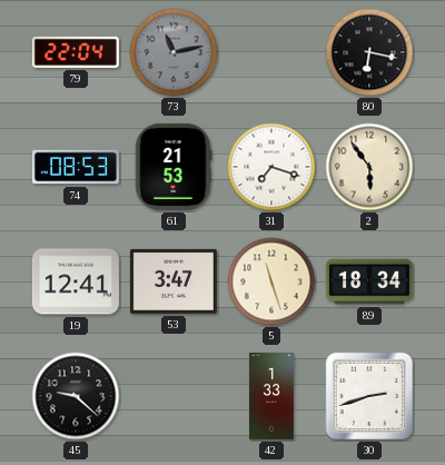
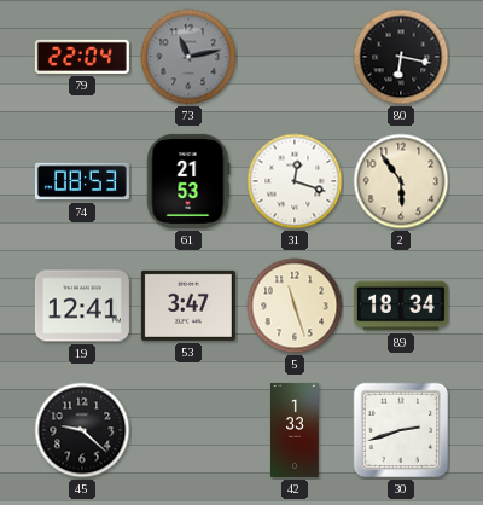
31: 7:18 -> 12:18 (295, 181)
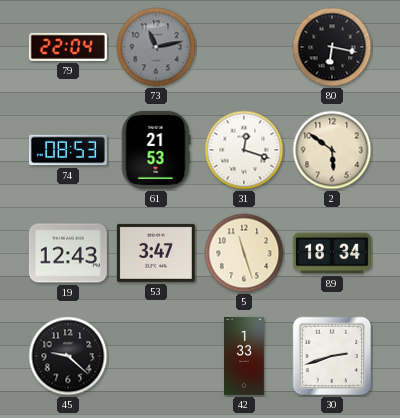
2: 5:54 -> 5:51 (332, 150)
19: 12:41 -> 12:43 (68, 253)
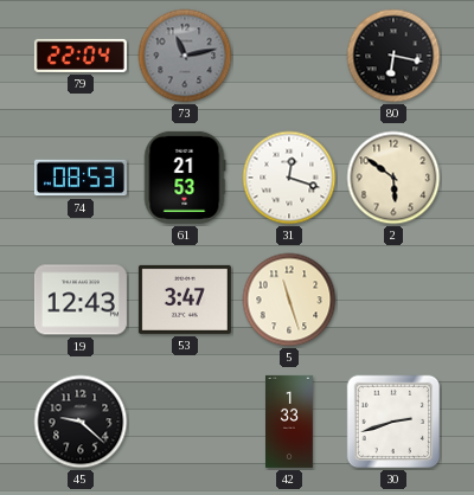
89: 18:34 -> none (332, 253)
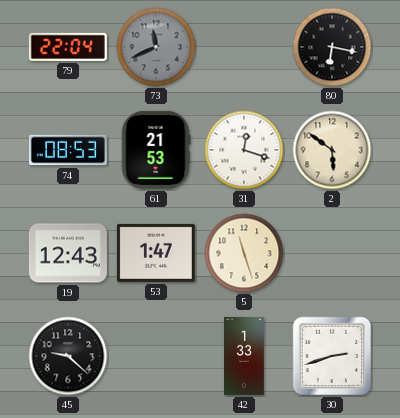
73: 11:13 -> 11:41 (156, 47)
53: 3:47 -> 1:47 (156, 253)
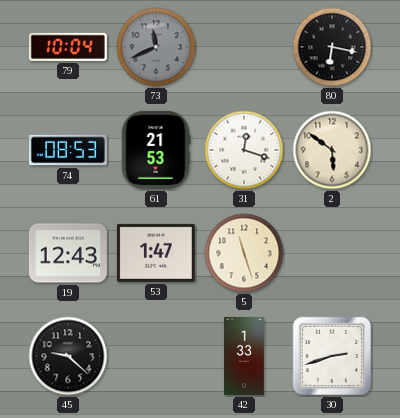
79: 22:04 -> 10:04 (68, 47)
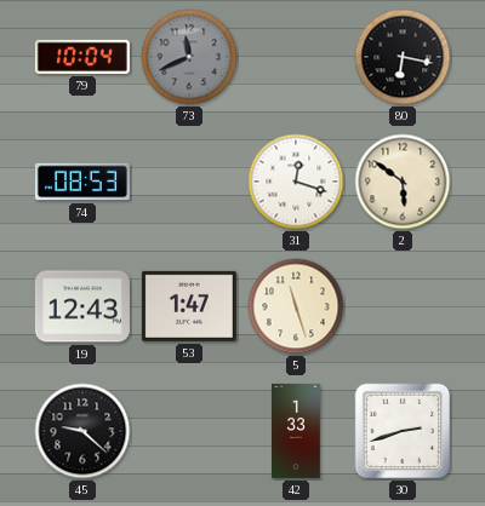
61: 21:53 -> none (156, 150)
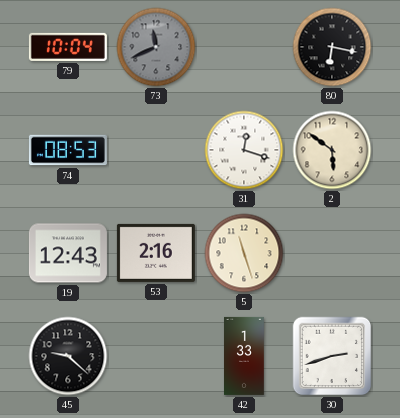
53: 1:47 -> 2:16 (156, 253)
